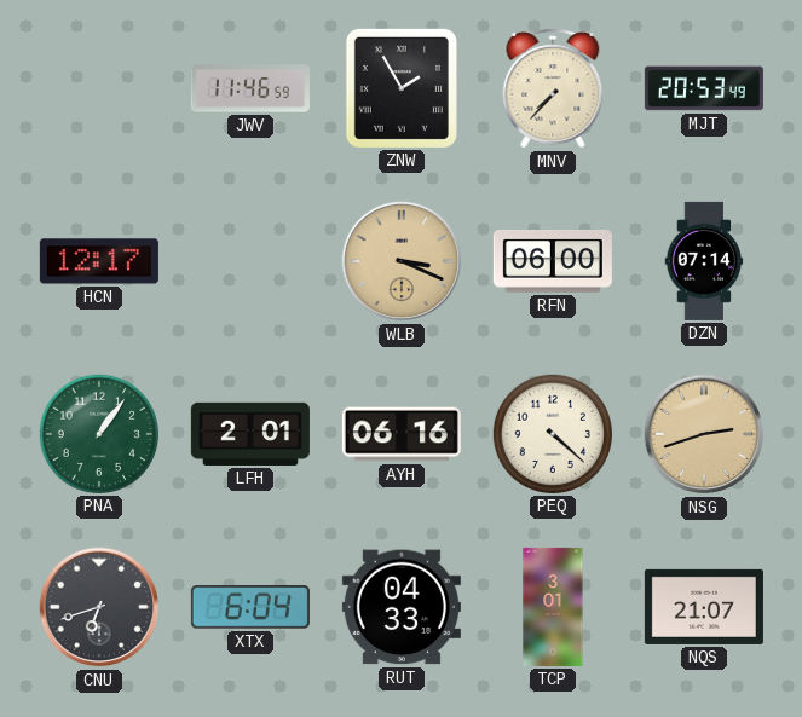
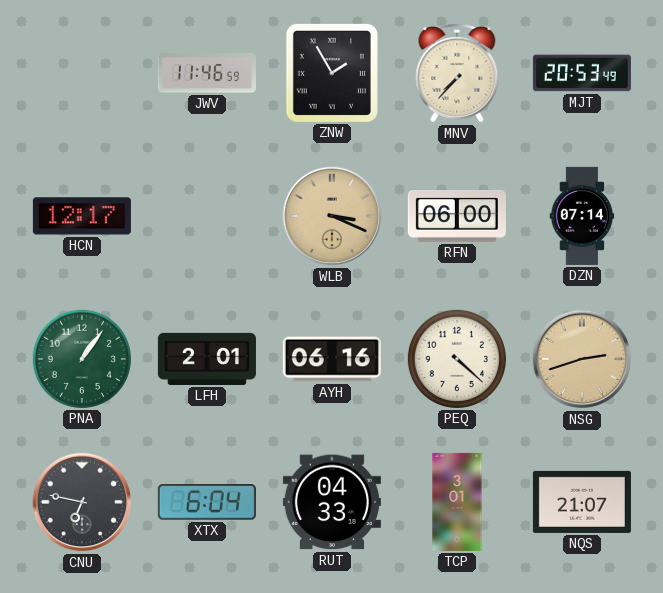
CNU: 6:42 -> 6:47 (82, 502)
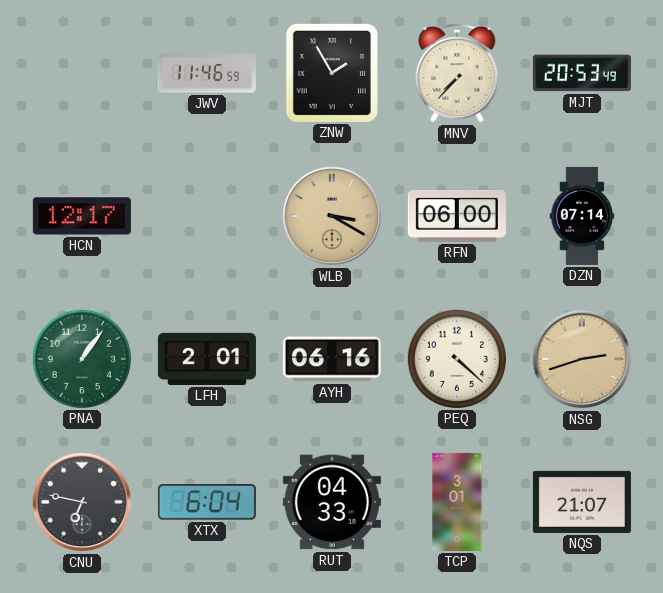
WLB: 3:19 -> 3:20 (332, 216)
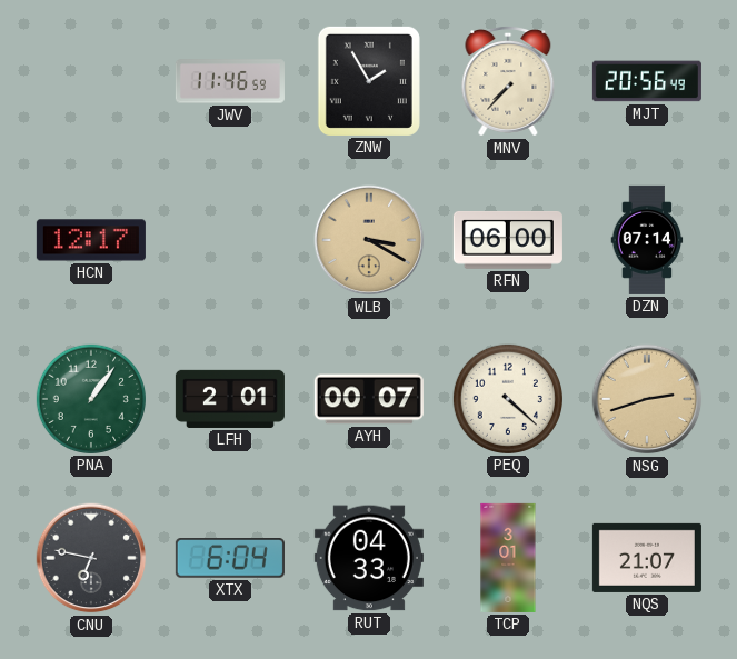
MJT: 20:53 -> 20:56 (647, 81)
AYH: 06:16 -> 00:07 (369, 399)
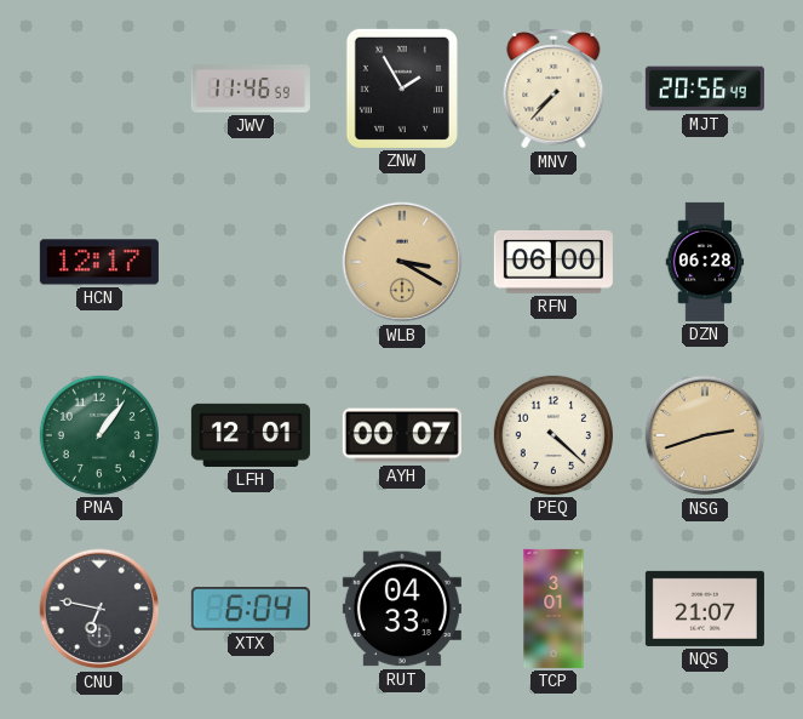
DZN: 07:14 -> 06:28 (705, 262)
LFH: 2:01 -> 12:01 (251, 435)
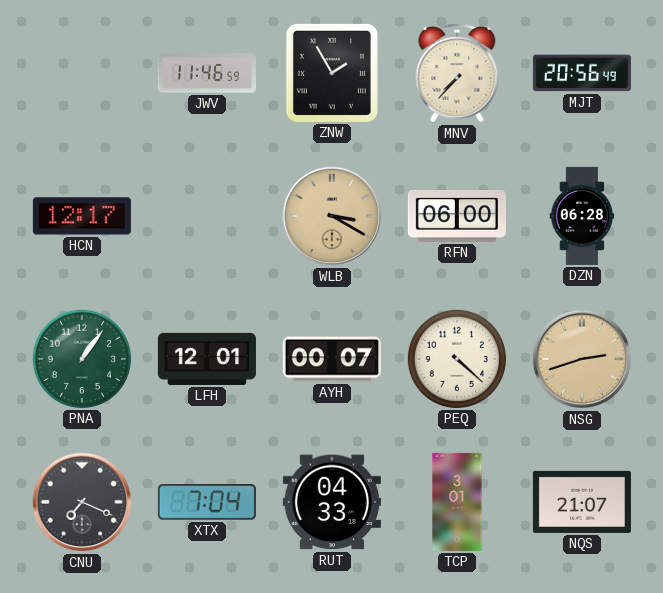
CNU: 6:47 -> 7:19 (82, 502)
XTX: 6:04 -> 7:04 (207, 502)
